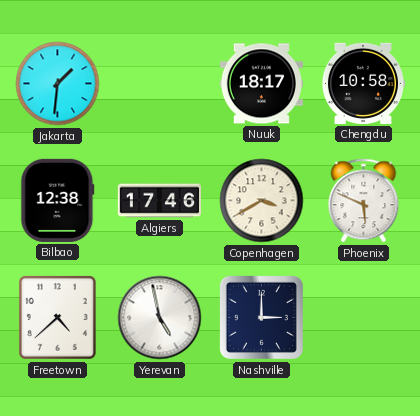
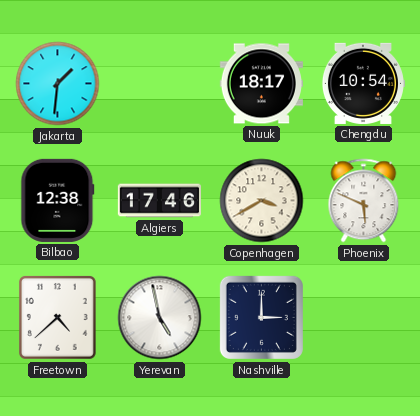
Chengdu: 10:58 -> 10:54 (363, 83)
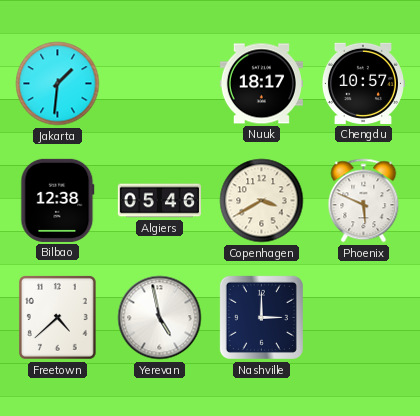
Chengdu: 10:54 -> 10:57 (363, 83)
Algiers: 17:46 -> 05:46 (159, 201)
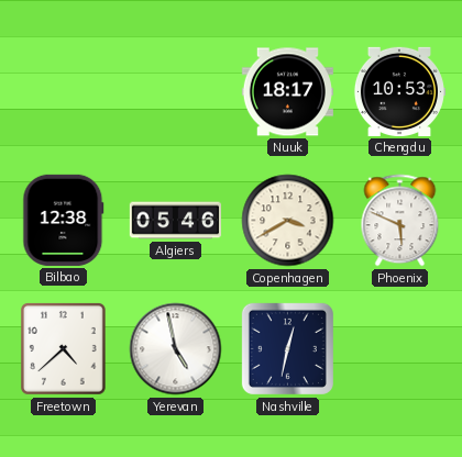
Jakarta: 1:31 -> none (58, 84)
Chengdu: 10:57 -> 10:53 (399, 91)
Nashville: 3:00 -> 12:32 (287, 348)
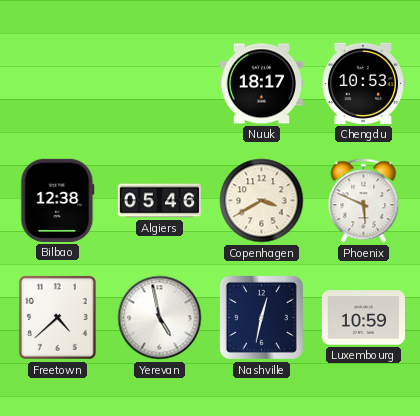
Luxembourg: none -> 10:59 (363, 318)
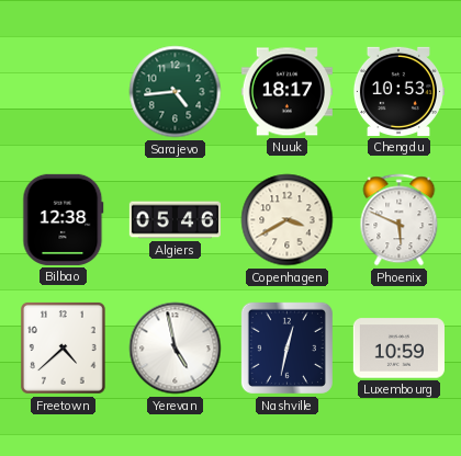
Sarajevo: none -> 4:44 (176, 92)
